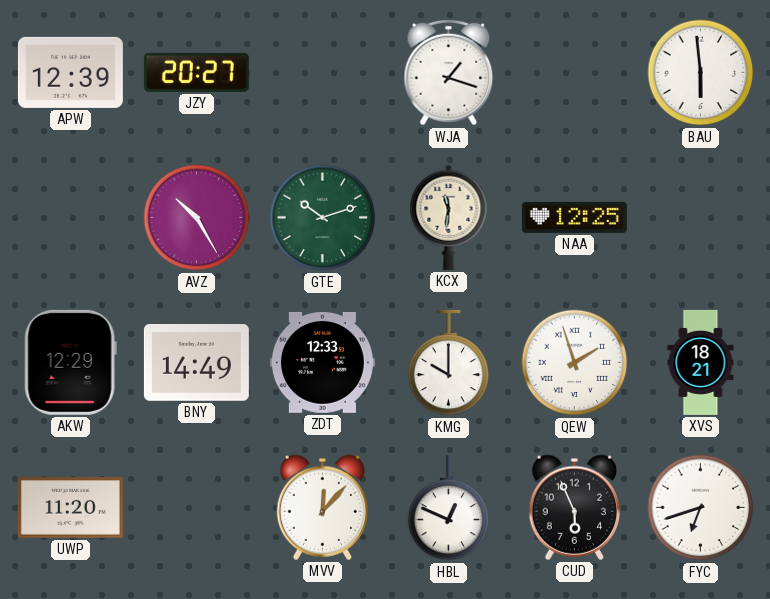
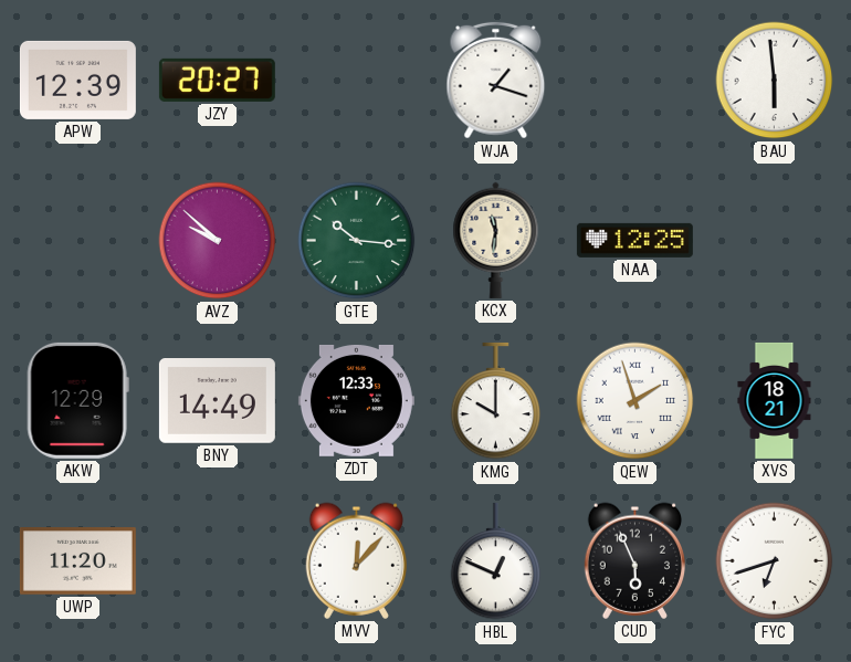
AVZ: 10:25 -> 9:52 (218, 241)
GTE: 10:12 -> 10:16 (357, 241)
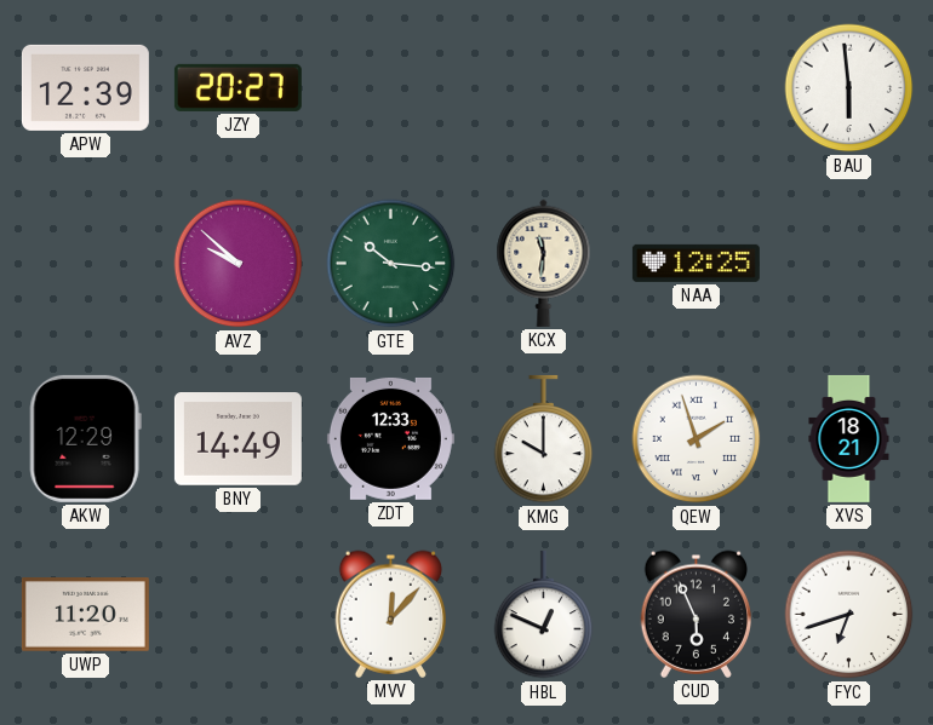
WJA: 1:18 -> none (496, 81)
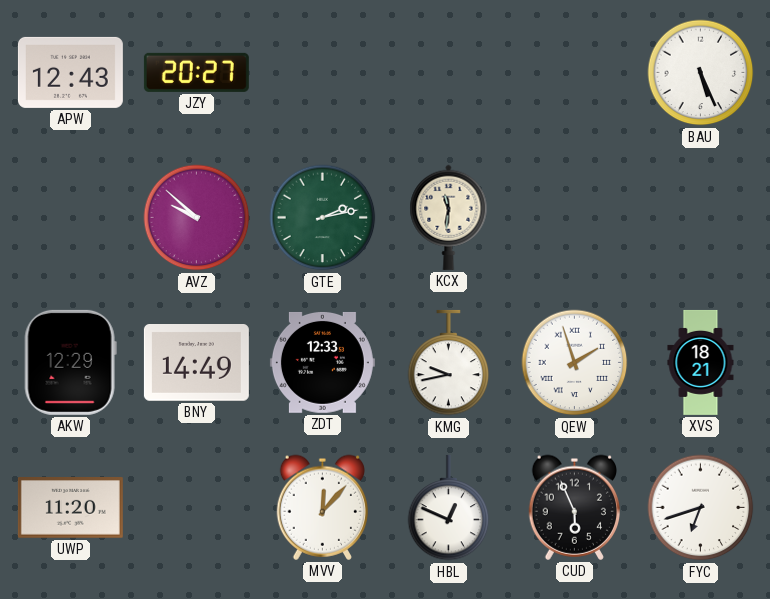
APW: 12:39 -> 12:43 (70, 72)
BAU: 5:59 -> 5:26 (701, 73)
GTE: 10:16 -> 2:13 (323, 218)
NAA: 12:25 -> none (696, 263)
KMG: 10:00 -> 9:43 (449, 363)
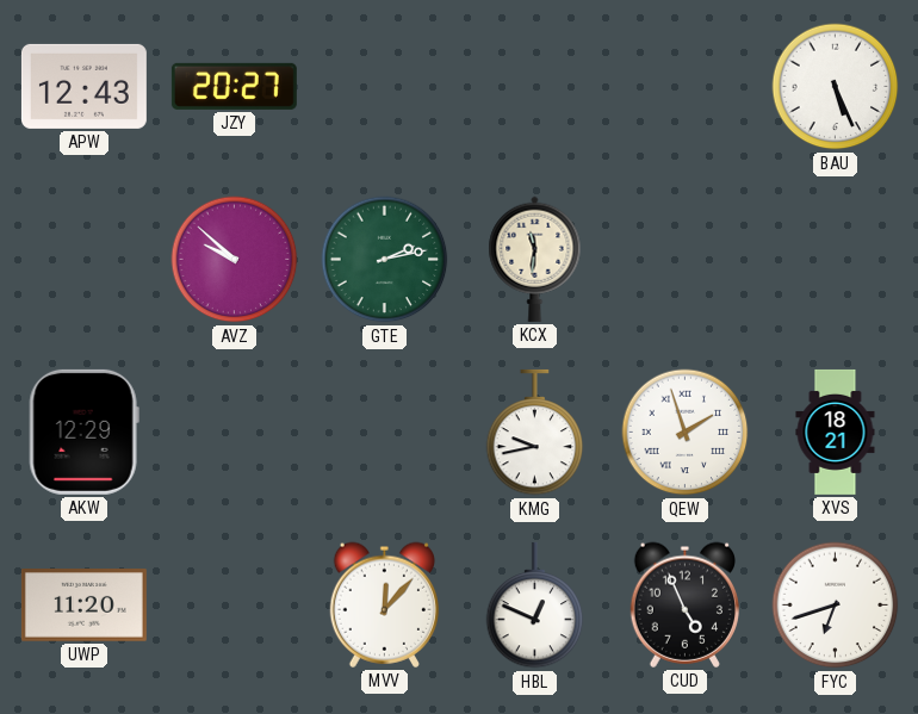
BNY: 14:49 -> none (196, 363)
ZDT: 12:33 -> none (322, 362)
CUD: 5:56 -> 4:56 (684, 604)
